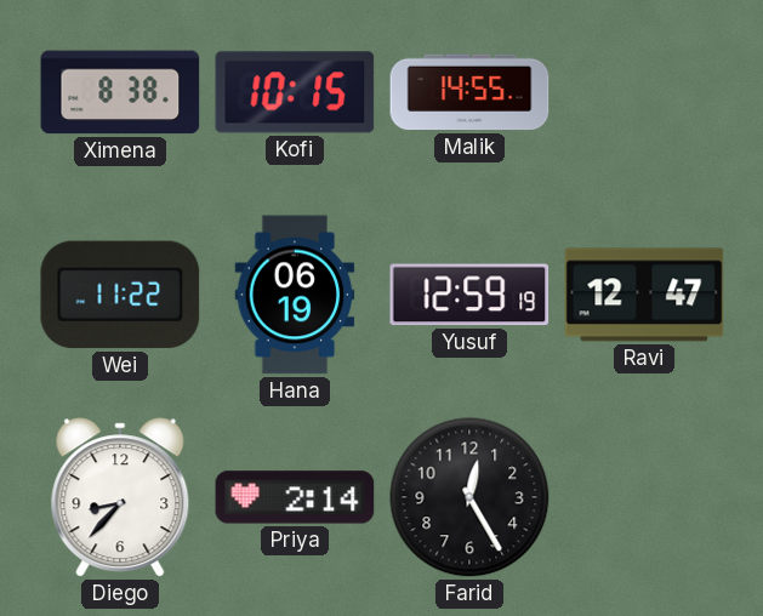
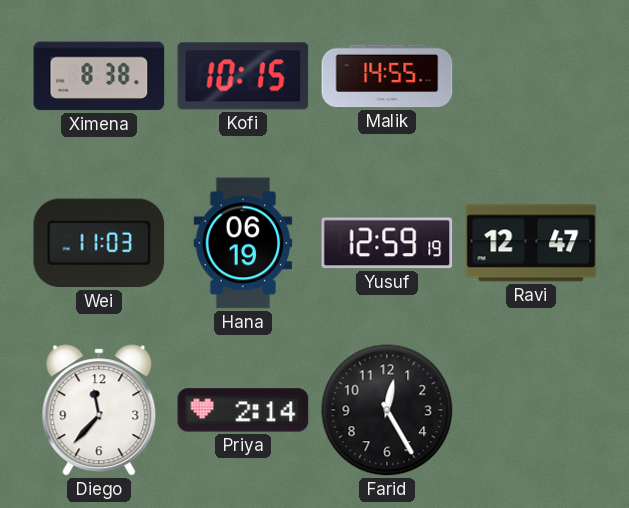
Wei: 11:22 -> 11:03 (99, 243)
Diego: 8:37 -> 11:37 (99, 410)
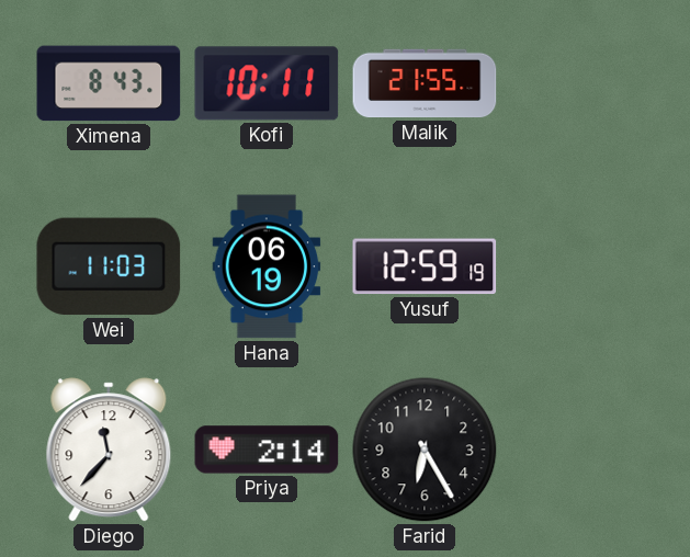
Ximena: 8:38 -> 8:43 (109, 83)
Kofi: 10:15 -> 10:11 (267, 83)
Malik: 14:55 -> 21:55 (425, 83)
Ravi: 12:47 -> none (531, 243)
Farid: 12:25 -> 6:25 (425, 450)
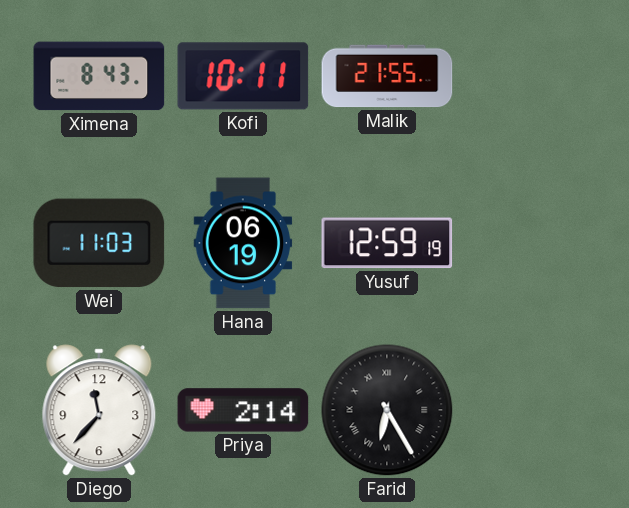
Farid numerals: Arabic -> Roman (387, 410)
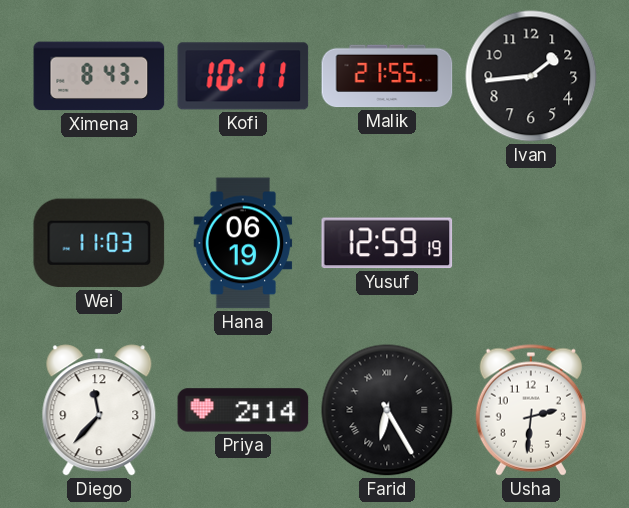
Ivan: none -> 1:44 (531, 76)
Usha: none -> 2:31 (531, 410)
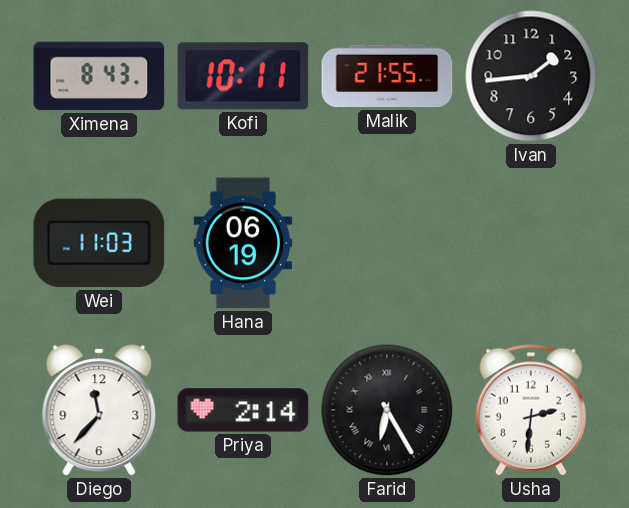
Yusuf: 12:59 -> none (387, 243)
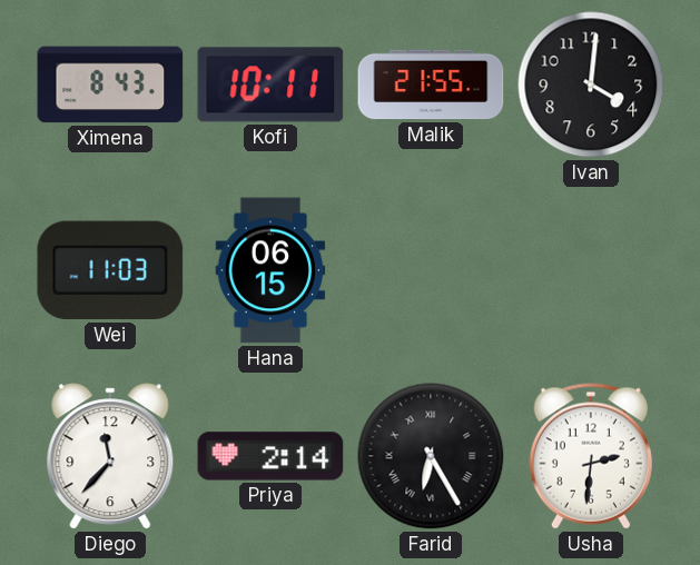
Ivan: 1:44 -> 4:01 (591, 85)
Hana: 06:19 -> 06:15 (270, 270)
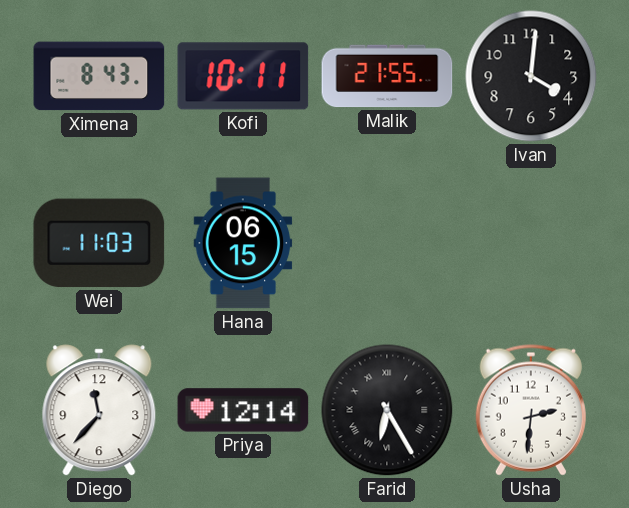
Priya: 2:14 -> 12:14 (243, 410)
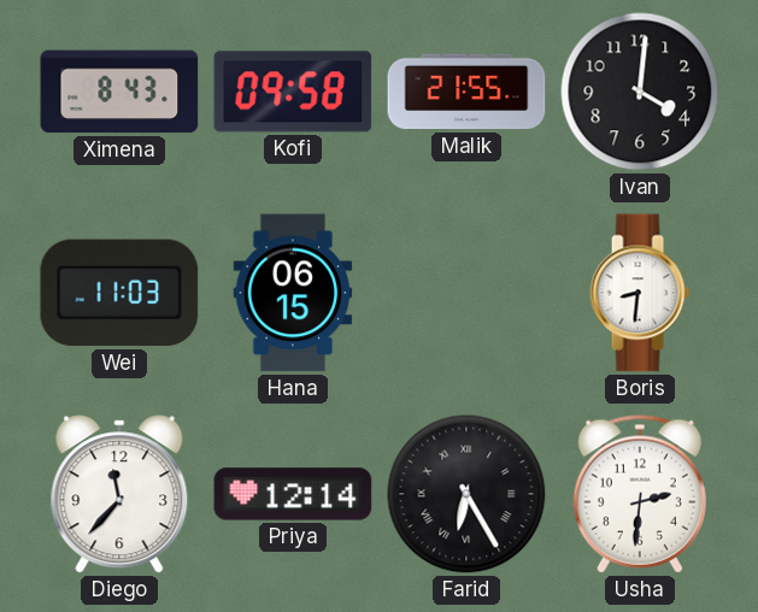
Kofi: 10:11 -> 09:58 (293, 92)
Boris: none -> 8:31 (640, 293)
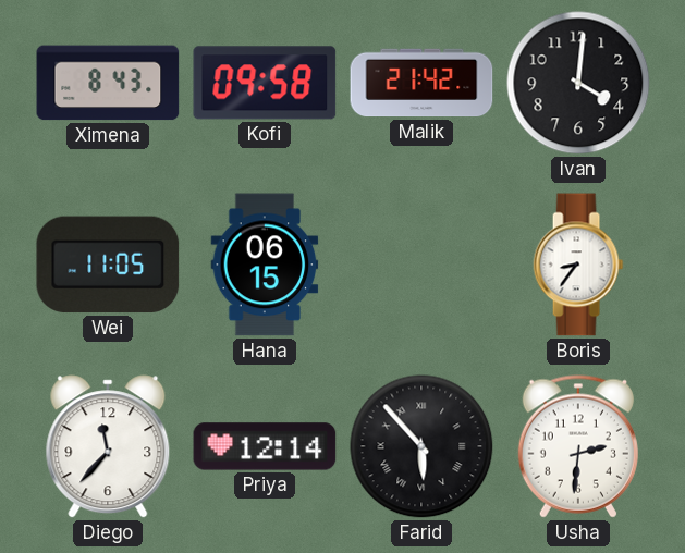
Malik: 21:55 -> 21:42 (421, 83)
Wei: 11:03 -> 11:05 (108, 265)
Boris: 8:31 -> 8:36 (578, 265)
Farid: 6:25 -> 5:53 (421, 446)
